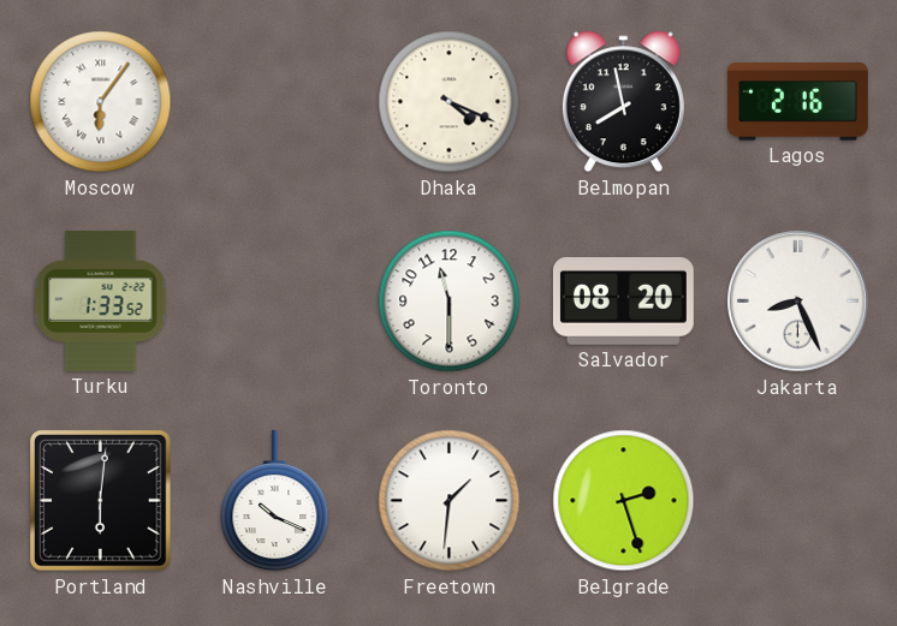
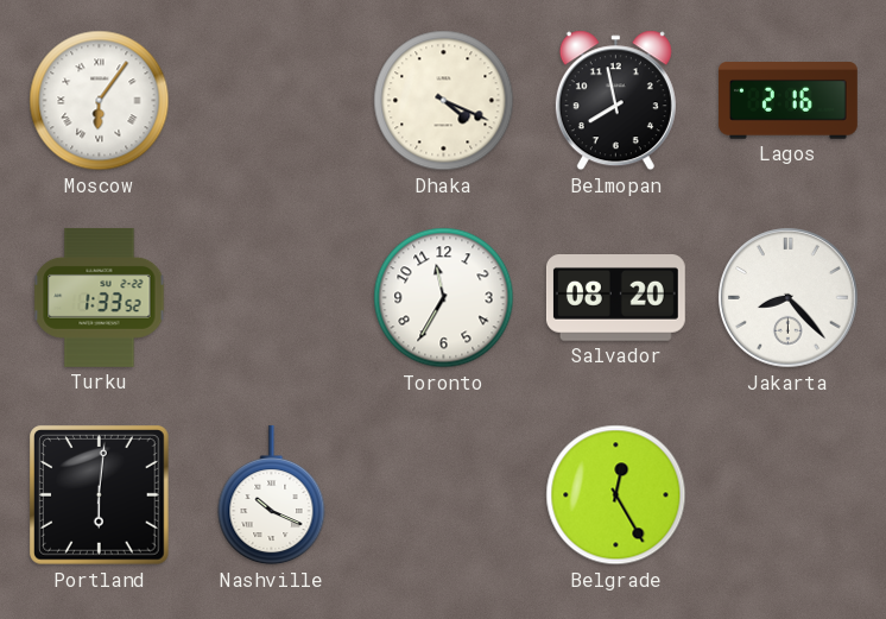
Toronto: 11:30 -> 11:35 (444, 298)
Jakarta: 8:26 -> 8:23 (789, 298)
Freetown: 1:31 -> none (450, 501)
Belgrade: 2:27 -> 12:25 (616, 495)
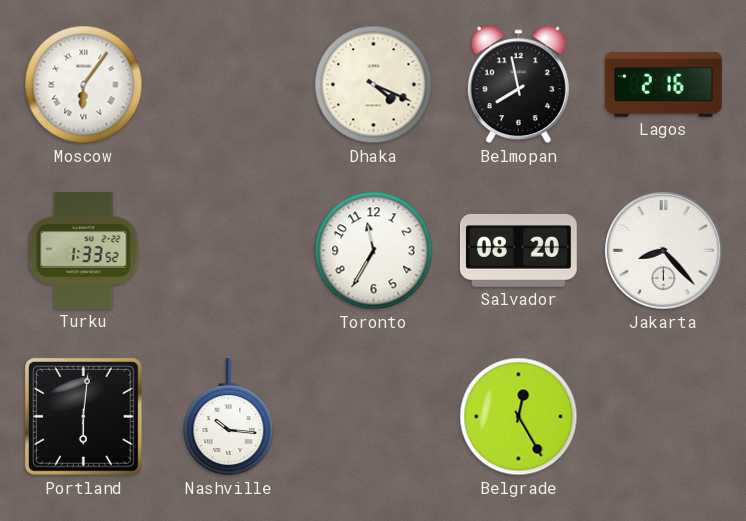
Nashville: 10:19 -> 10:16 (229, 417)
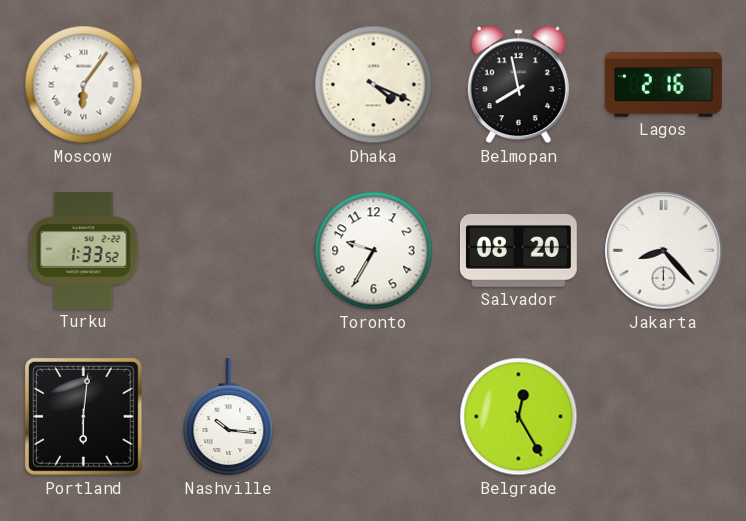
Toronto: 11:35 -> 9:35 (374, 251)
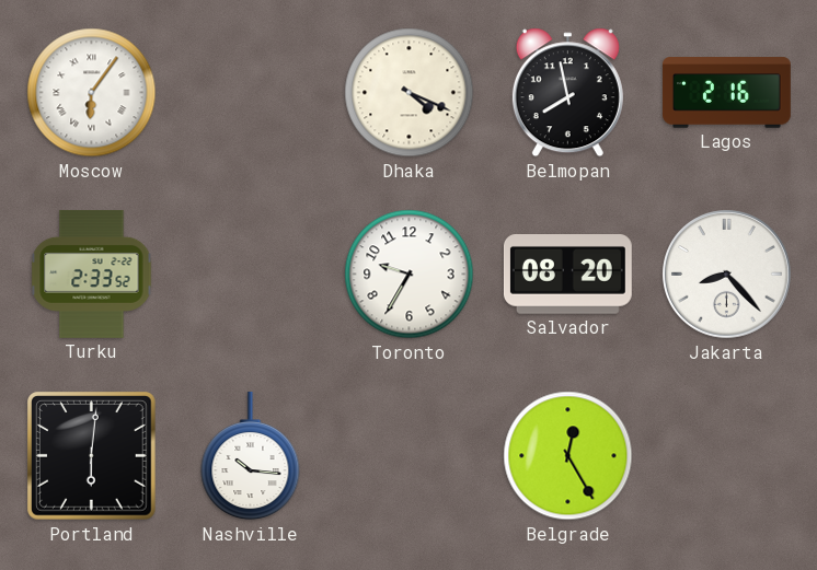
Turku: 1:33 -> 2:33 (92, 274)
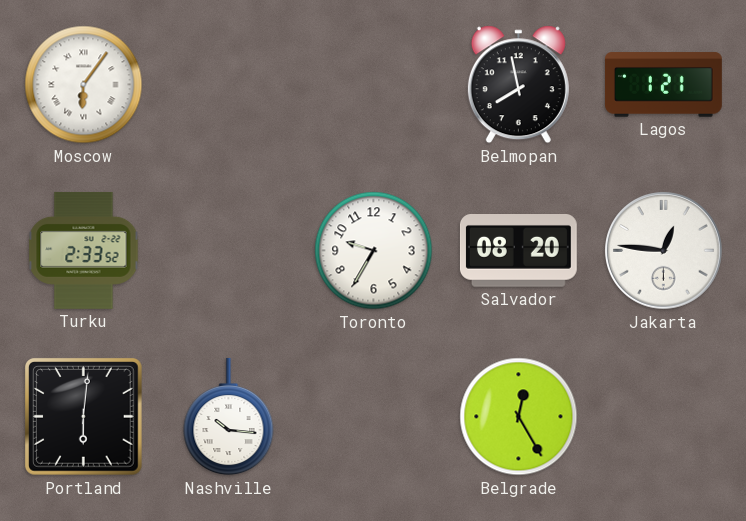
Dhaka: 4:19 -> none (410, 93)
Lagos: 2:16 -> 1:21 (663, 85)
Jakarta: 8:23 -> 12:46 (664, 251)
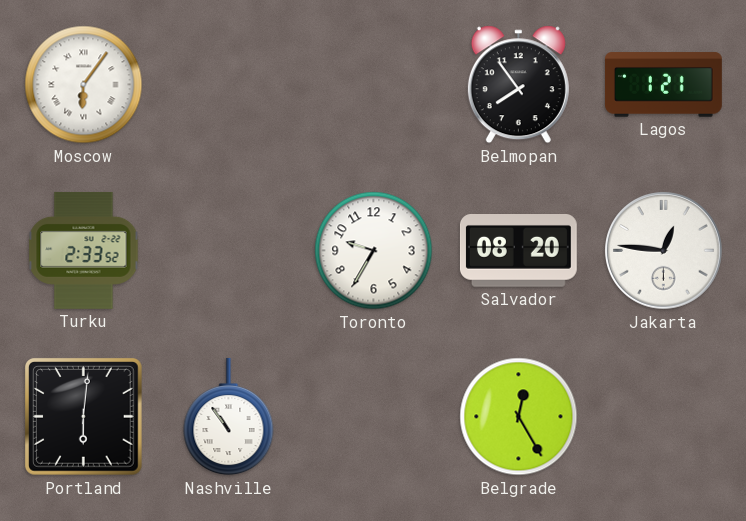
Belmopan: 7:58 -> 7:54 (518, 85)
Nashville: 10:16 -> 10:54 (229, 417)
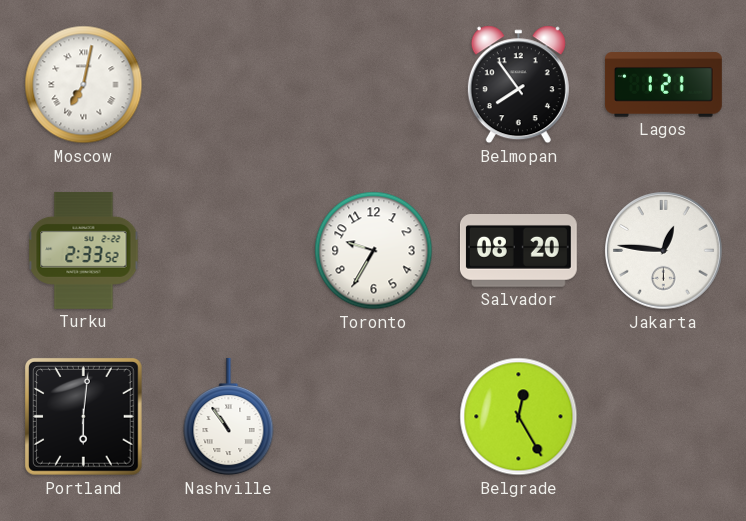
Moscow: 6:06 -> 7:02 (84, 85)
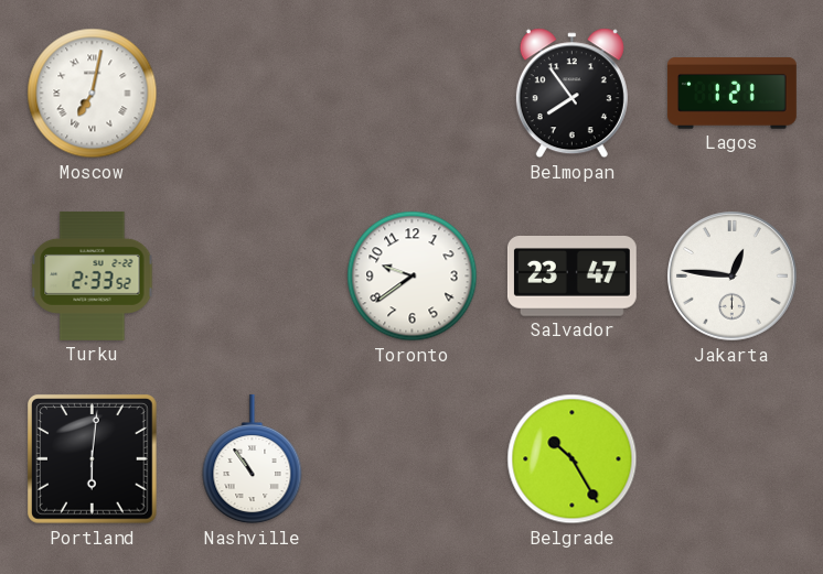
Toronto: 9:35 -> 9:39 (413, 277)
Salvador: 08:20 -> 23:47 (571, 277)
Belgrade: 12:25 -> 10:25 (573, 459)
